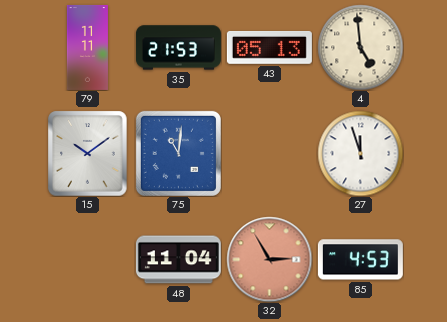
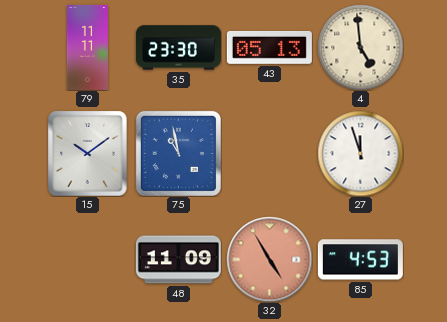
35: 21:53 -> 23:30 (178, 48)
75: 11:01 -> 10:58 (178, 153)
48: 11:04 -> 11:09 (178, 260)
32: 2:55 -> 4:55 (269, 259)
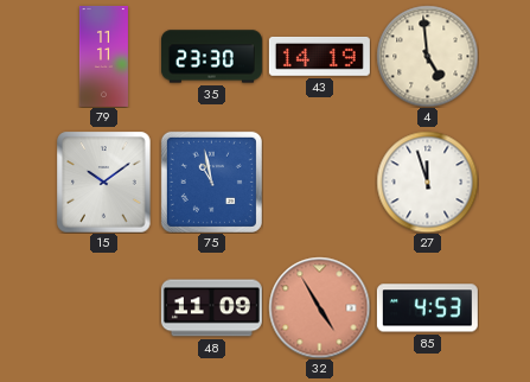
43: 05:13 -> 14:19 (319, 56)
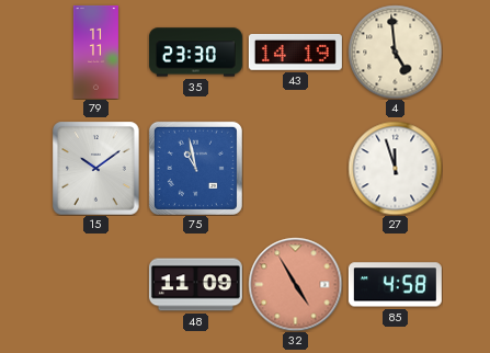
85: 4:53 -> 4:58 (395, 285)
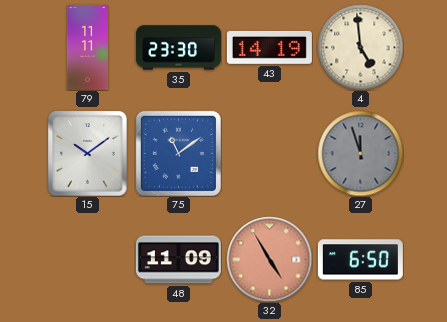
75: 10:58 -> 11:09 (178, 153)
27 dial: white -> grey (360, 153)
85: 4:58 -> 6:50 (360, 260)
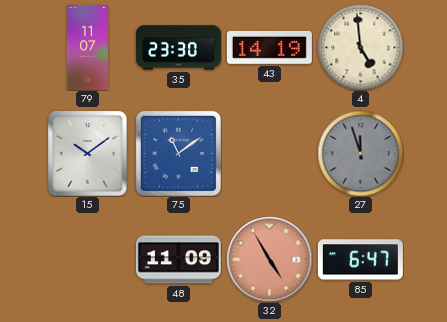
79: 11:11 -> 11:07 (87, 47)
85: 6:50 -> 6:47 (360, 260)
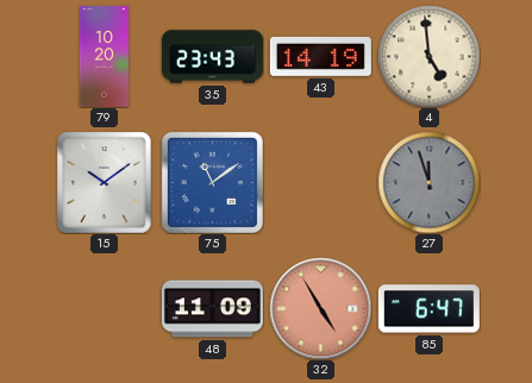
79: 11:07 -> 10:20 (104, 56)
35: 23:30 -> 23:43 (212, 57)
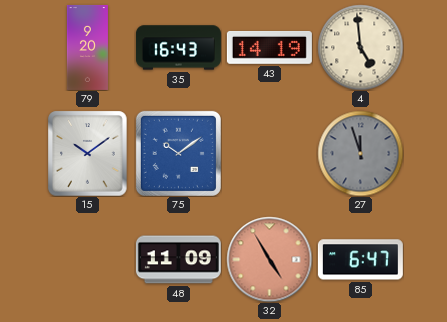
79: 10:20 -> 9:20 (87, 47)
35: 23:43 -> 16:43 (178, 48)
75: 11:09 -> 10:09 (178, 153)
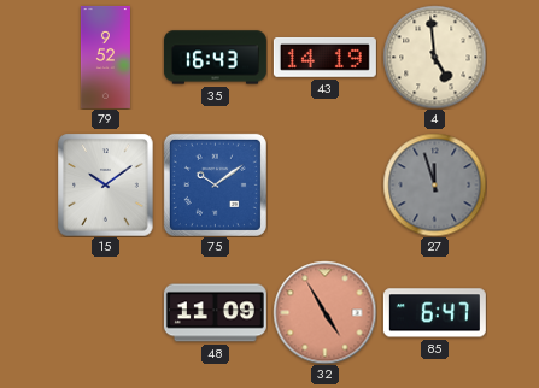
79: 9:20 -> 9:52 (105, 57)
